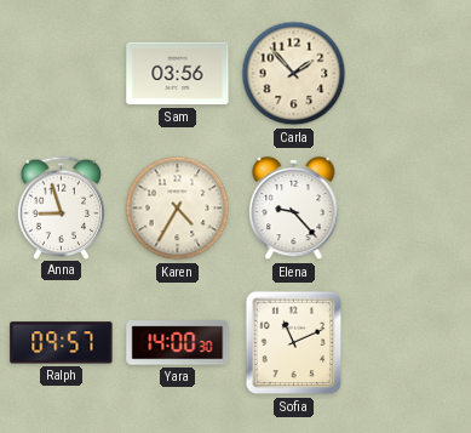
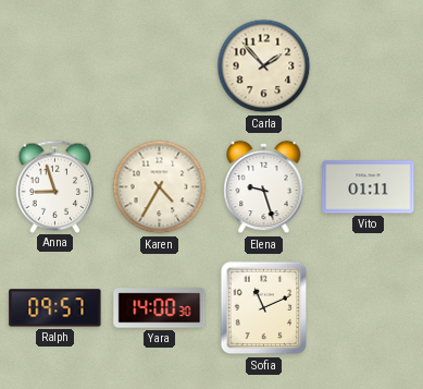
Sam: 03:56 -> none (178, 74)
Elena: 9:23 -> 9:27 (264, 187)
Vito: none -> 01:11 (369, 187)
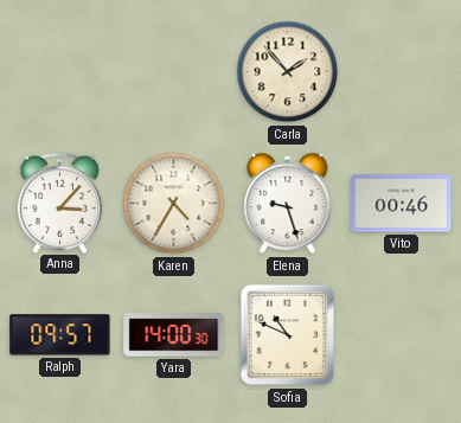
Anna: 8:57 -> 3:07 (60, 203)
Vito: 01:11 -> 00:46 (402, 204)
Sofia: 11:11 -> 10:49 (288, 335)
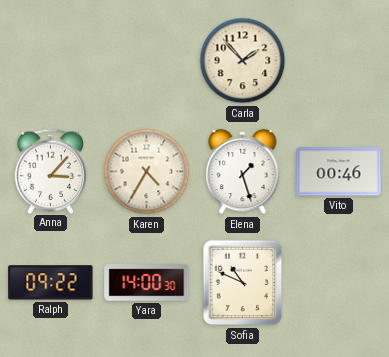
Elena: 9:27 -> 1:27 (243, 172)
Ralph: 09:57 -> 09:22 (51, 283)
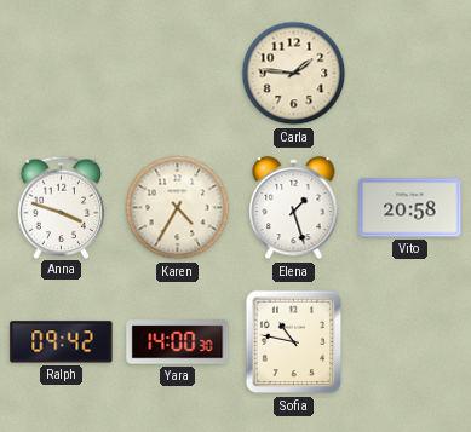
Carla: 1:53 -> 1:46 (294, 74)
Anna: 3:07 -> 3:48 (62, 207)
Vito: 00:46 -> 20:58 (410, 208)
Ralph: 09:22 -> 09:42 (62, 342)
Sofia: 10:49 -> 10:47 (294, 342)
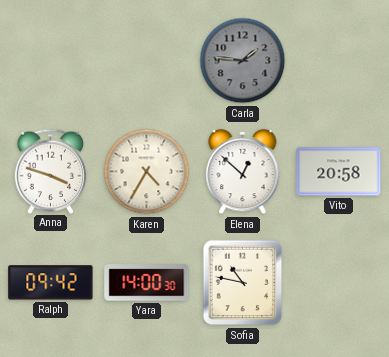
Carla dial: cream -> grey (243, 61)
Elena: 1:27 -> 12:52 (243, 172)
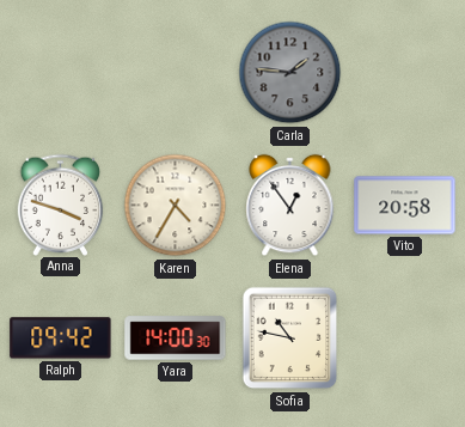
Elena: 12:52 -> 12:54 (290, 206)
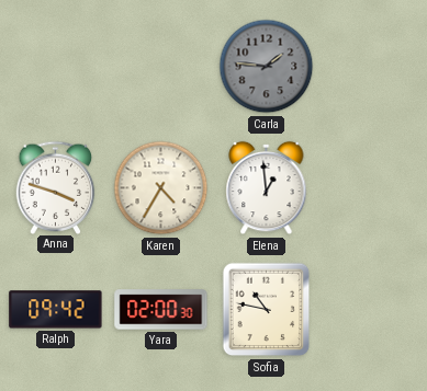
Elena: 12:54 -> 12:59 (267, 188)
Vito: 20:58 -> none (405, 206)
Yara: 14:00 -> 02:00 (161, 310)
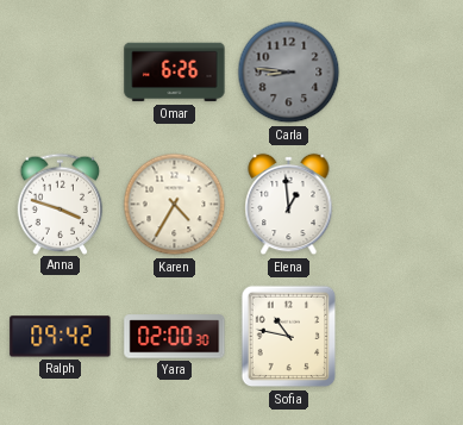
Omar: none -> 6:26 (175, 73)
Carla: 1:46 -> 8:46 (289, 73)
